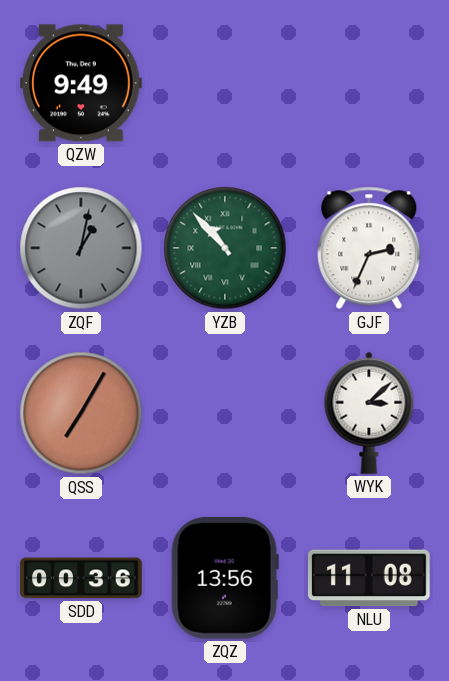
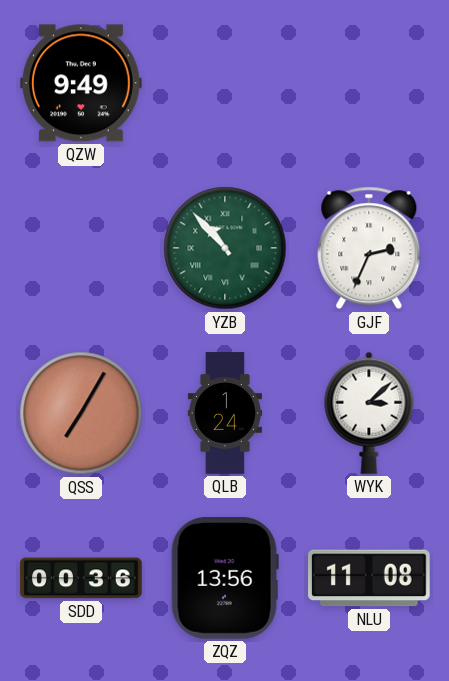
ZQF: 1:02 -> none (81, 248)
QLB: none -> 1:24 (225, 413)
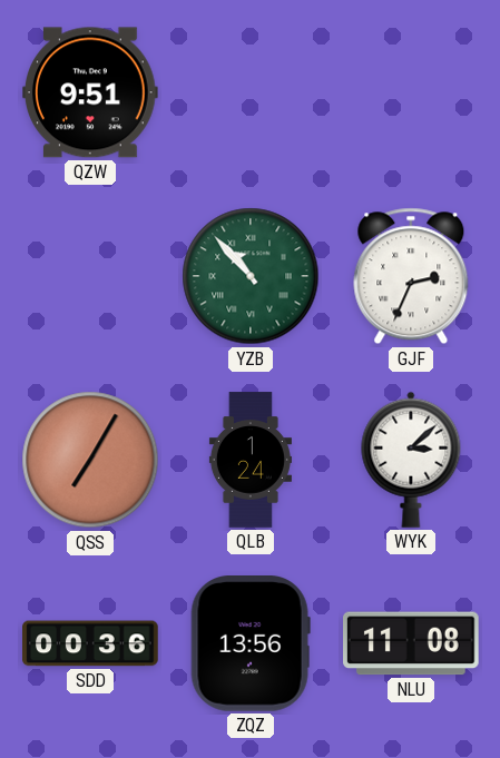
QZW: 9:49 -> 9:51 (91, 92)
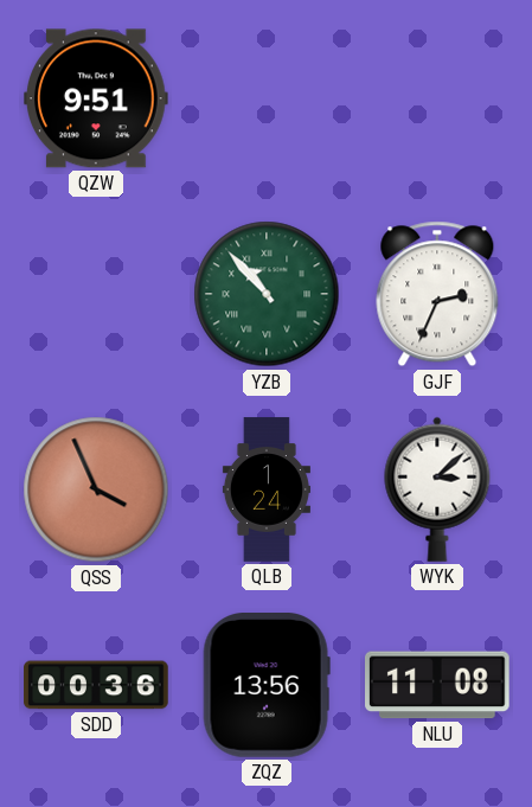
QSS: 7:05 -> 3:56 (96, 489)
